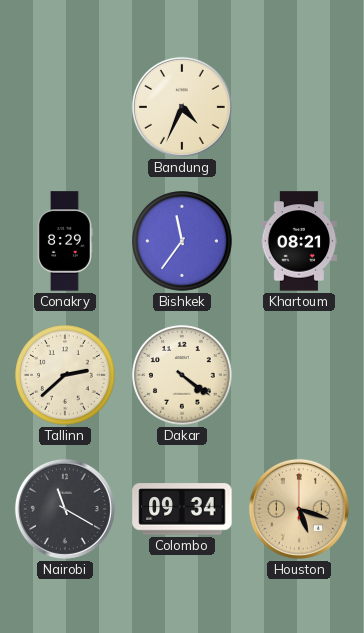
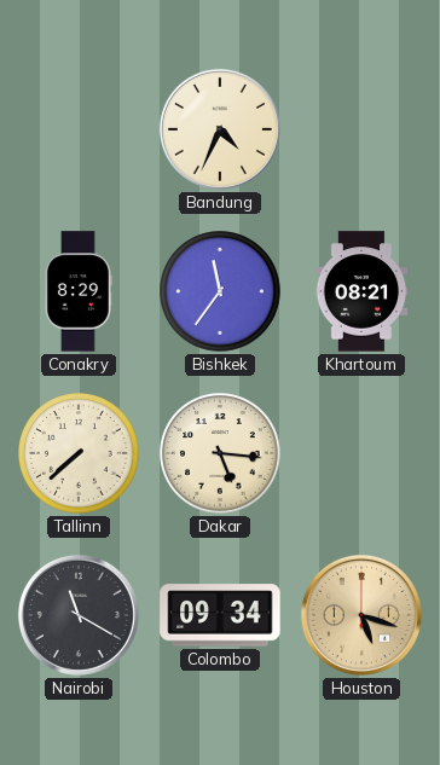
Tallinn: 2:38 -> 7:38 (79, 453)
Dakar: 4:21 -> 5:16 (220, 453)
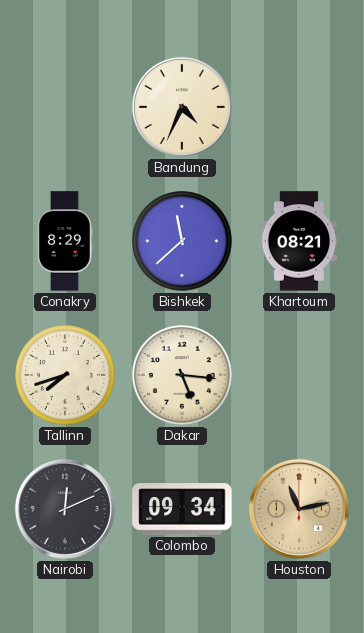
Bishkek: 11:36 -> 11:38 (182, 241)
Tallinn: 7:38 -> 7:42 (65, 375)
Nairobi: 11:20 -> 12:11 (65, 509)
Houston: 5:18 -> 11:13 (299, 509)
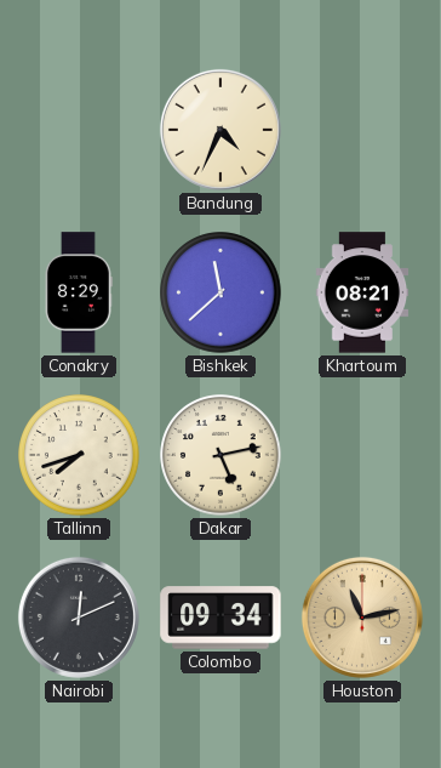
Dakar: 5:16 -> 5:13 (220, 455)
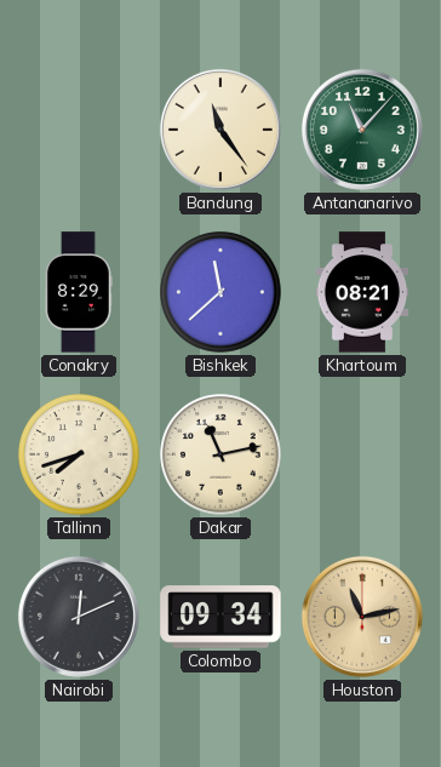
Bandung: 4:34 -> 11:24 (220, 130)
Antananarivo: none -> 11:07 (362, 130)
Dakar: 5:13 -> 11:13 (220, 454)
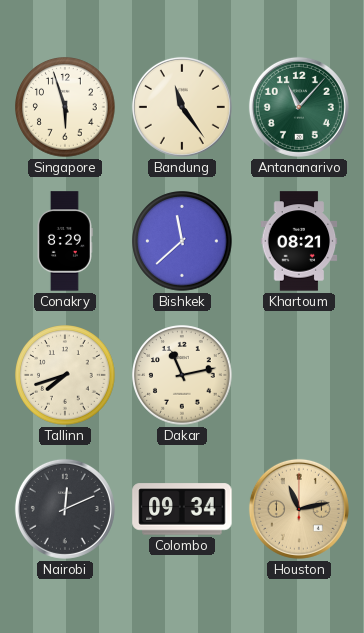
Singapore: none -> 5:57 (65, 107)
